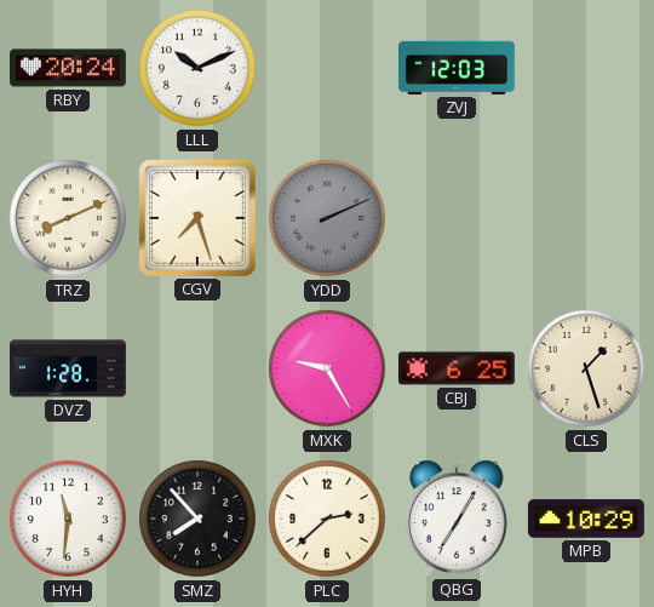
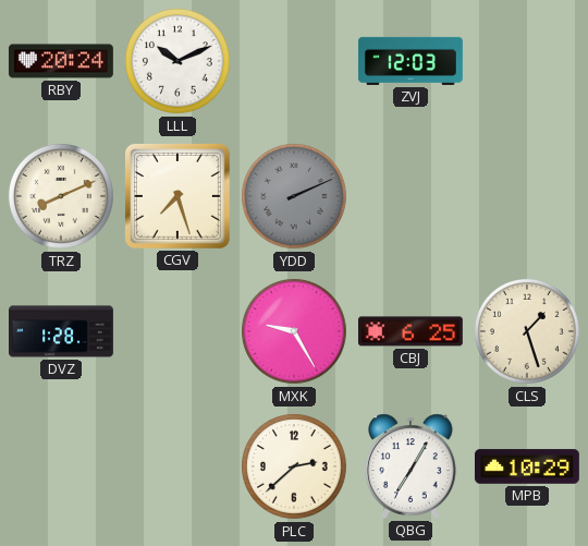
HYH: 11:31 -> none (68, 519)
SMZ: 7:53 -> none (197, 519)
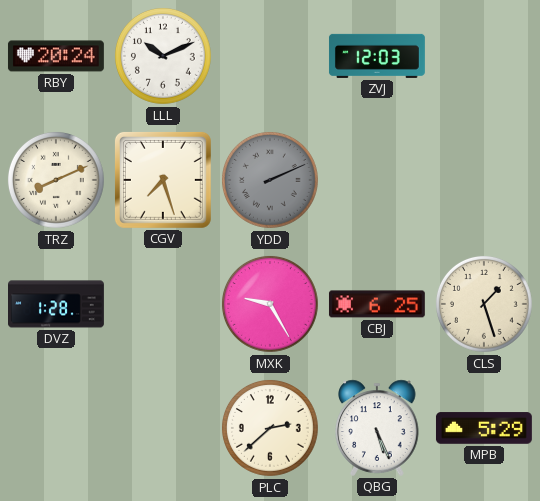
QBG: 7:05 -> 5:26 (377, 428)
MPB: 10:29 -> 5:29 (484, 428)
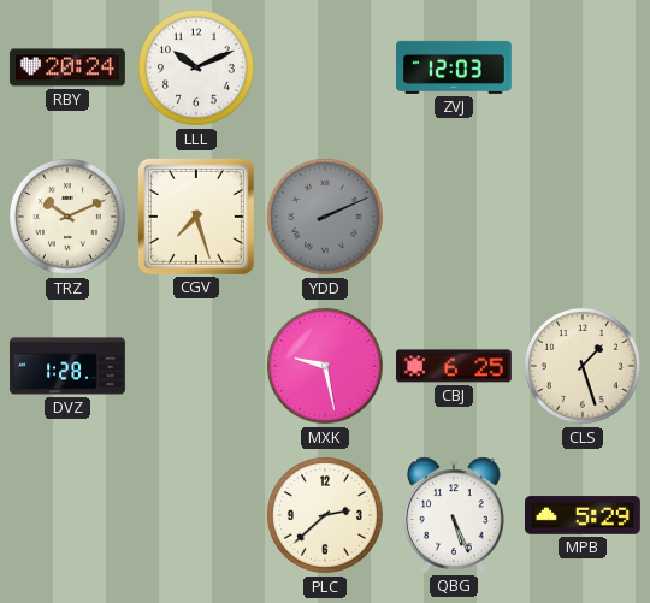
TRZ: 8:11 -> 10:11 (67, 217)
MXK: 9:25 -> 9:28 (325, 366)
